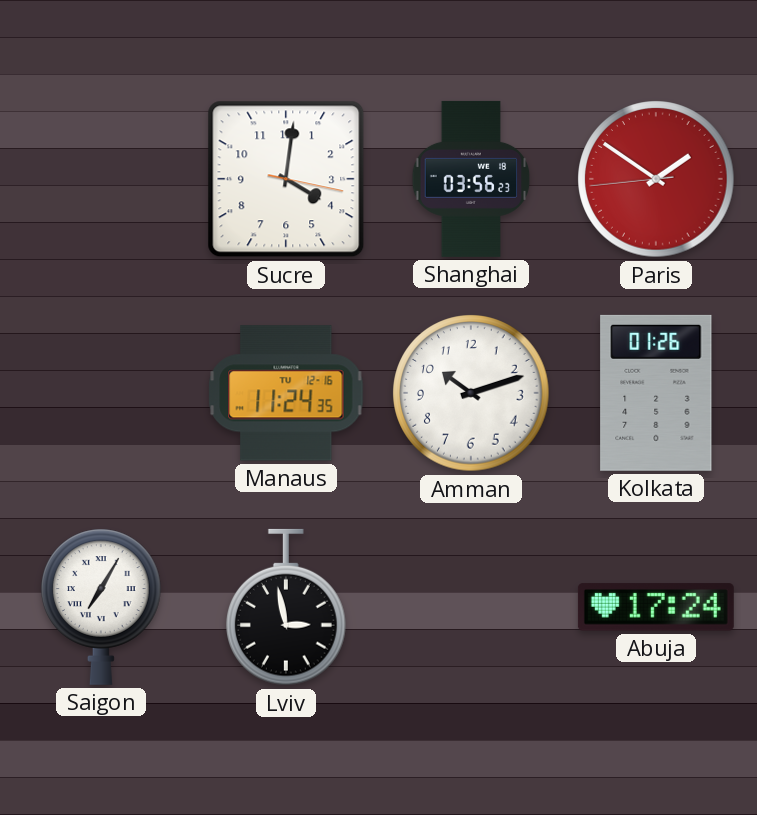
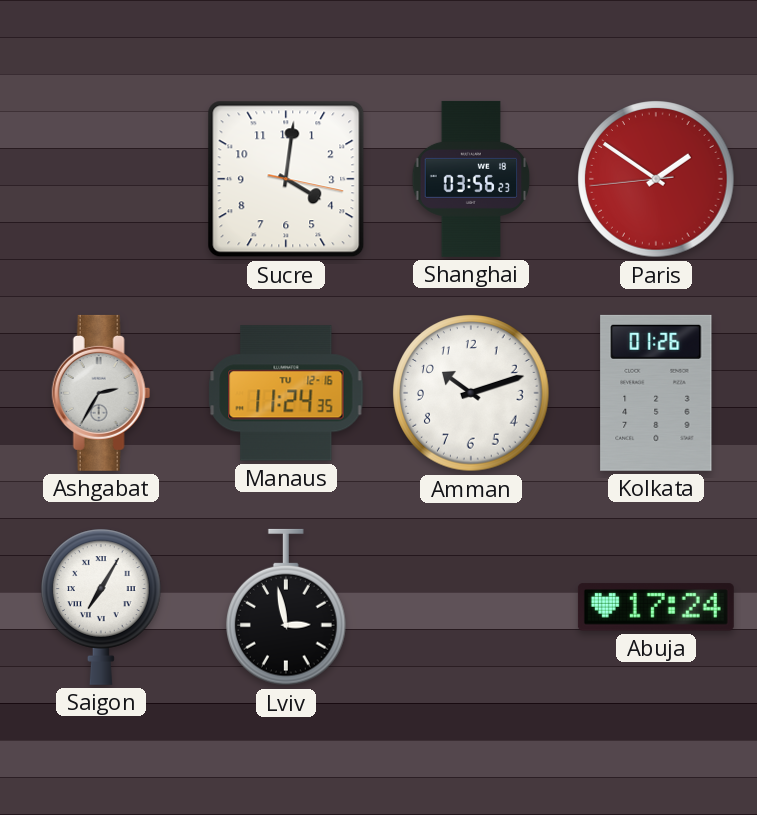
Ashgabat: none -> 2:35 (101, 393)
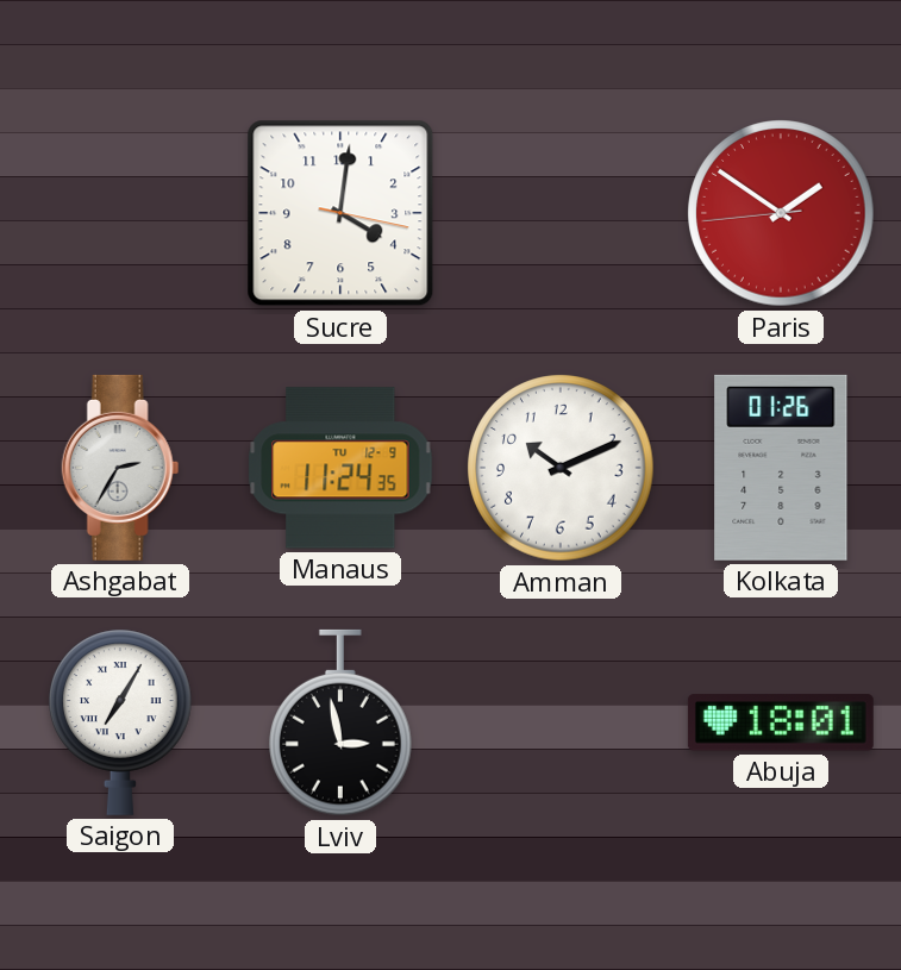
Shanghai: 03:56 -> none (471, 179)
Manaus date: TU 12-16 -> TU 12-9 (340, 468)
Amman: 10:12 -> 10:11 (561, 468)
Abuja: 17:24 -> 18:01 (781, 722)
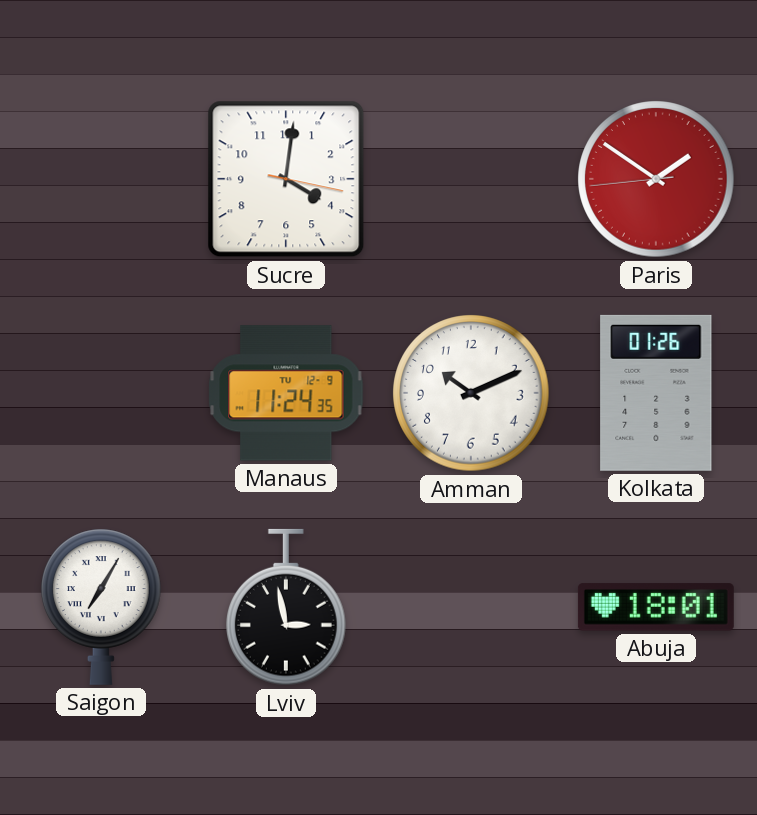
Ashgabat: 2:35 -> none (120, 468)
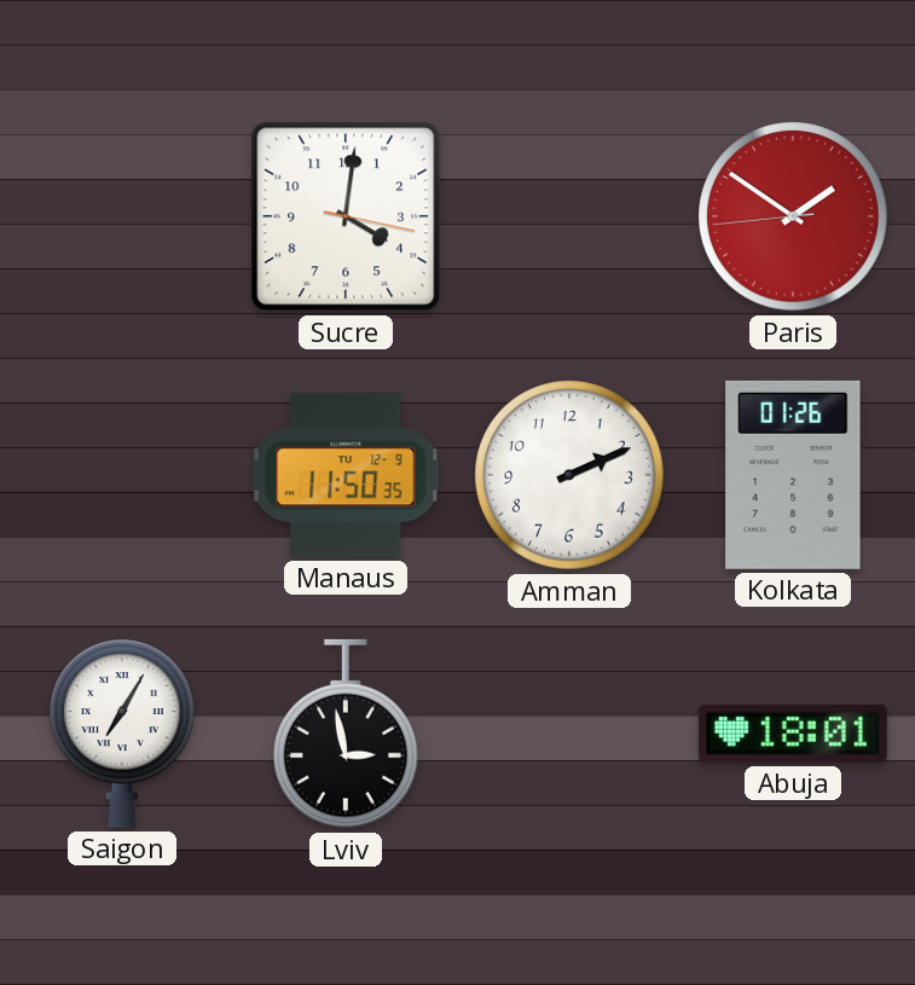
Manaus: 11:24 -> 11:50 (346, 475)
Amman: 10:11 -> 2:11 (569, 475)
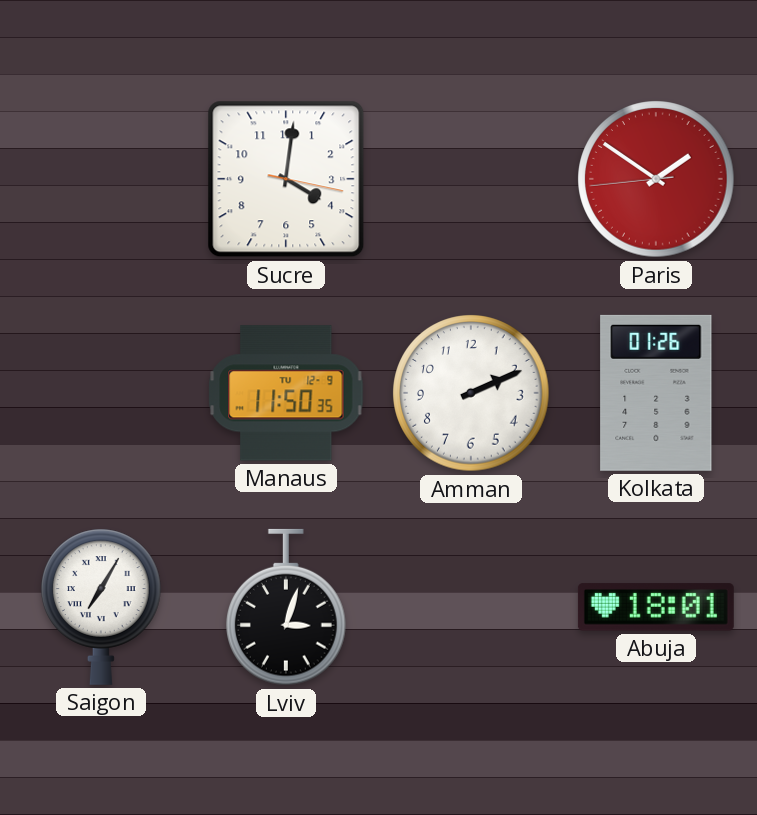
Lviv: 2:58 -> 3:03 (287, 607)
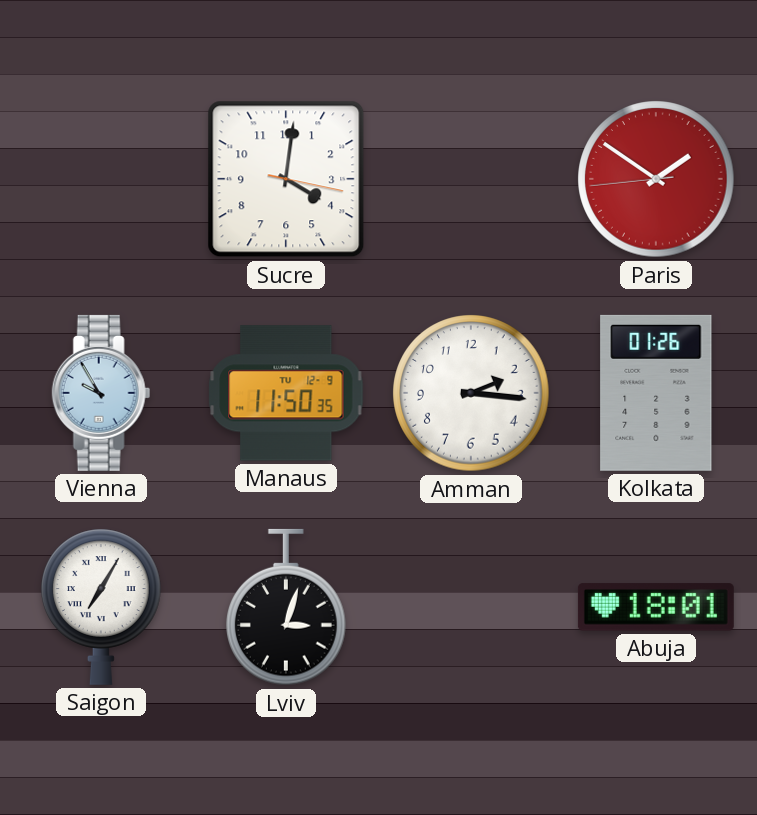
Vienna: none -> 9:55 (101, 393)
Amman: 2:11 -> 2:16 (471, 393)
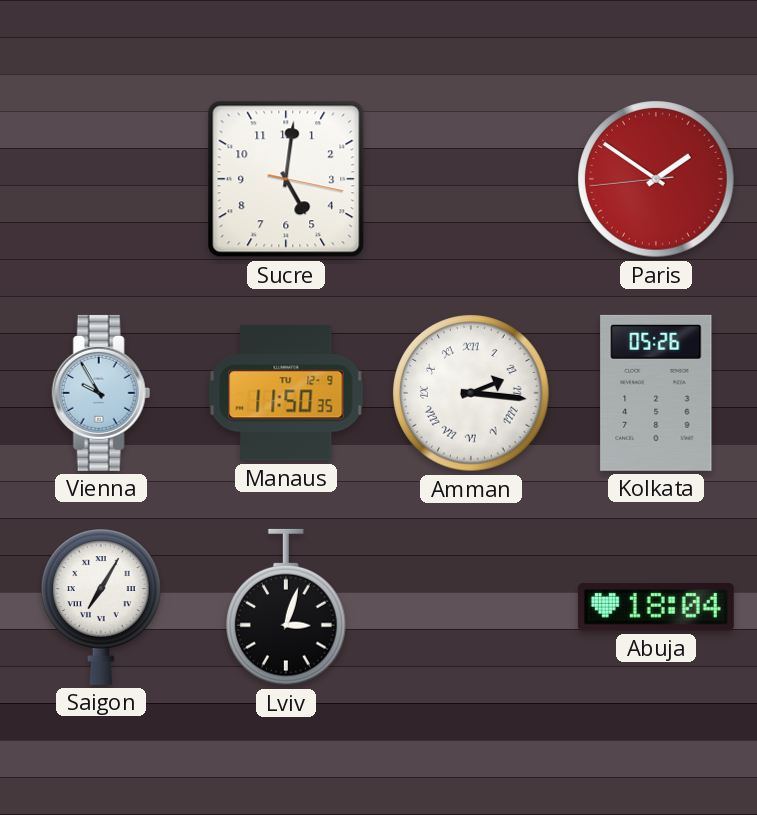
Sucre: 4:01 -> 5:01 (286, 179)
Amman numerals: Arabic -> Roman (471, 393)
Kolkata: 01:26 -> 05:26 (656, 393)
Abuja: 18:01 -> 18:04 (656, 607)
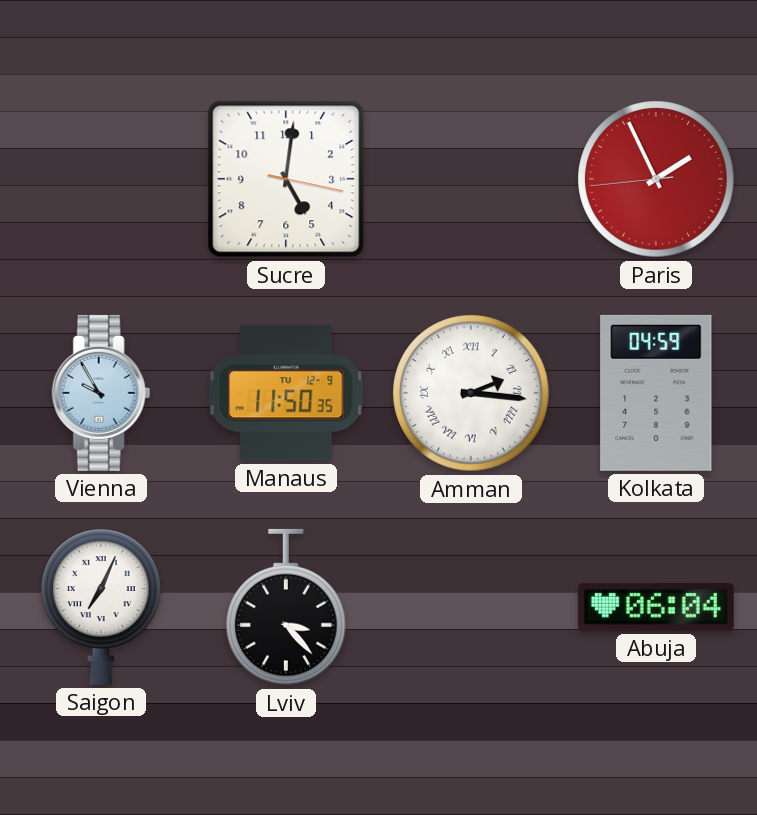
Paris: 1:50 -> 1:55 (656, 179)
Kolkata: 05:26 -> 04:59 (656, 393)
Saigon: 7:05 -> 7:04 (102, 607)
Lviv: 3:03 -> 3:23 (287, 607)
Abuja: 18:04 -> 06:04 (656, 607)
